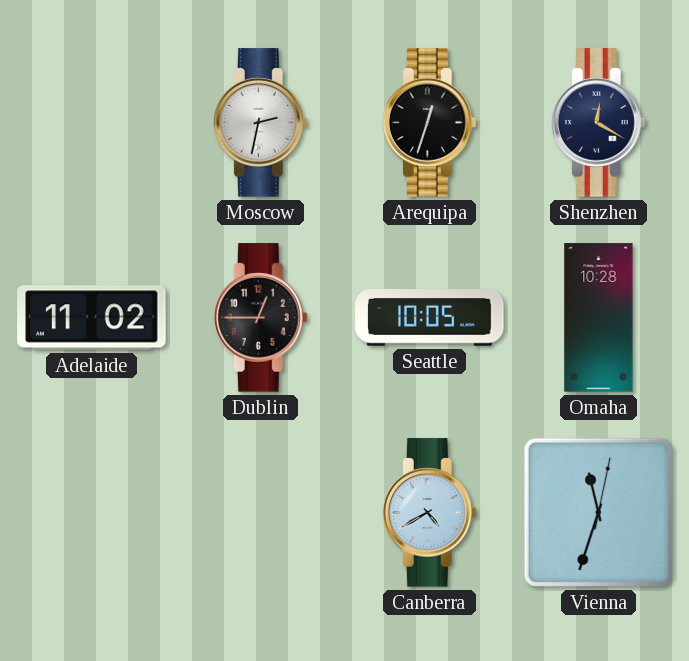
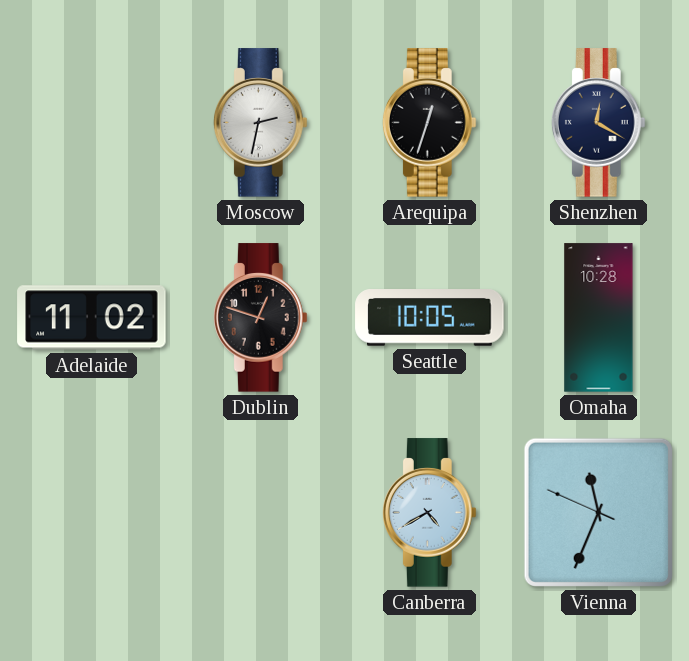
Dublin: 12:45 -> 12:48 (260, 318)
Vienna: 11:33:02 -> 11:33:49 (598, 512)
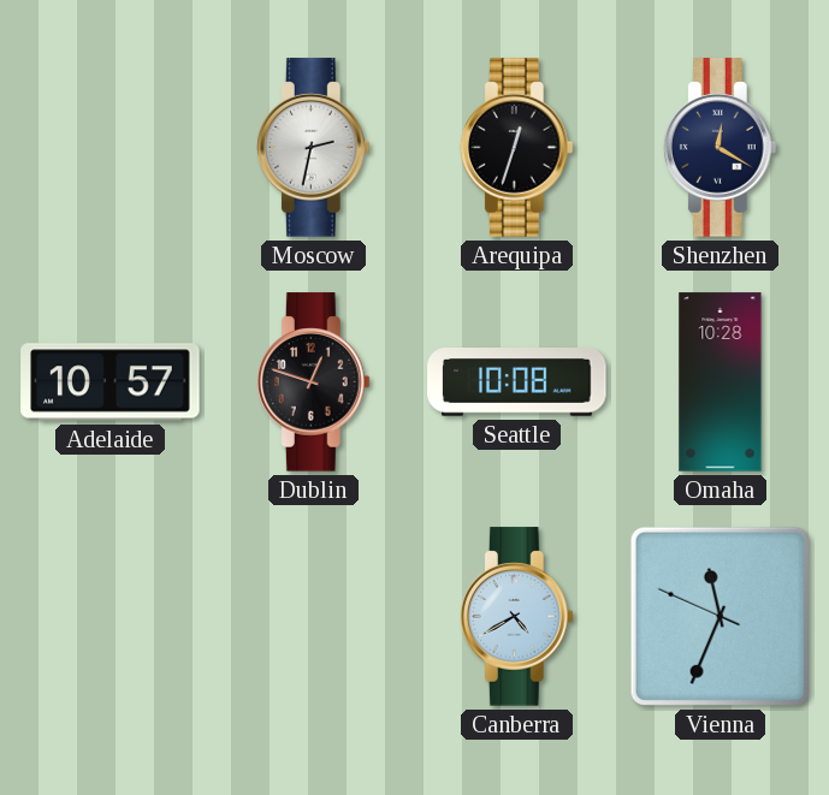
Adelaide: 11:02 -> 10:57 (111, 382)
Seattle: 10:05 -> 10:08 (517, 382)
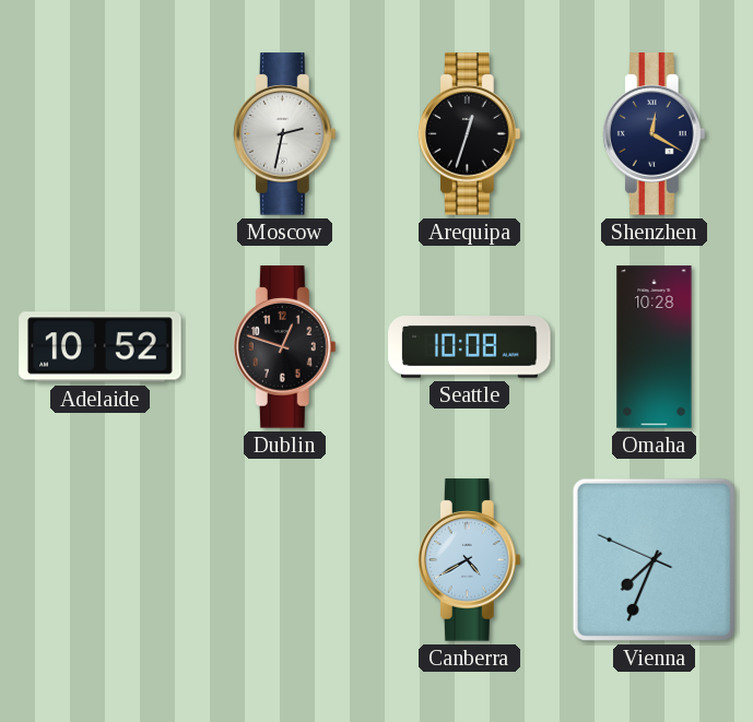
Adelaide: 10:57 -> 10:52 (101, 347)
Vienna: 11:33 -> 7:33 (654, 559)
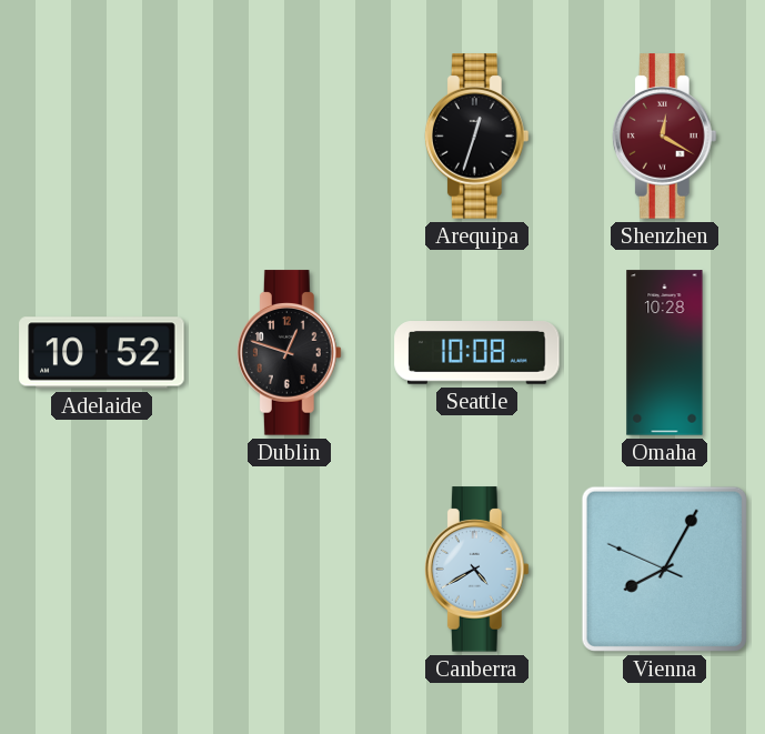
Moscow: 2:32 -> none (284, 134)
Shenzhen dial: navy -> burgundy (664, 137)
Vienna: 7:33 -> 8:04 (664, 569)
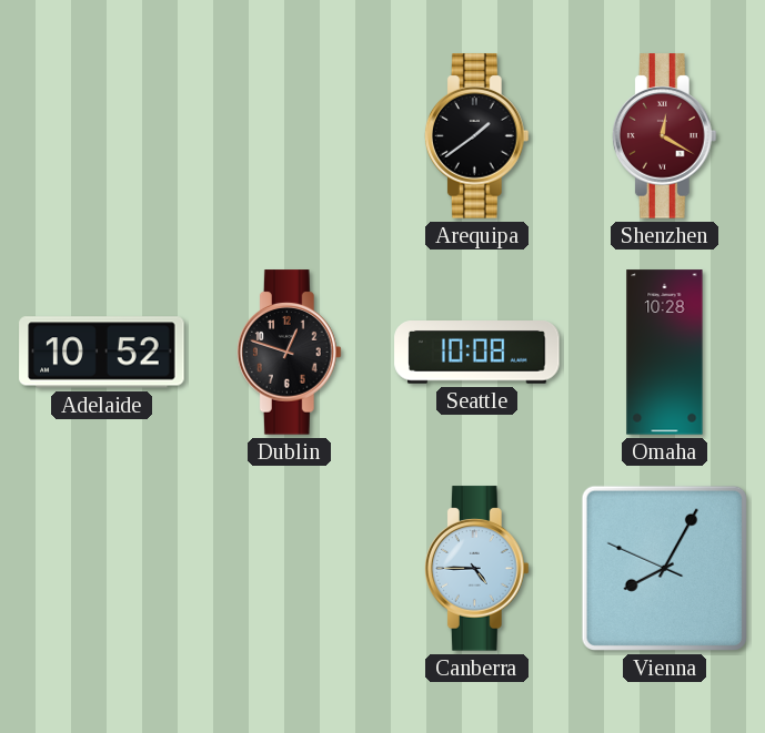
Arequipa: 12:33 -> 1:39 (476, 136)
Canberra: 4:40 -> 4:45 (476, 569)
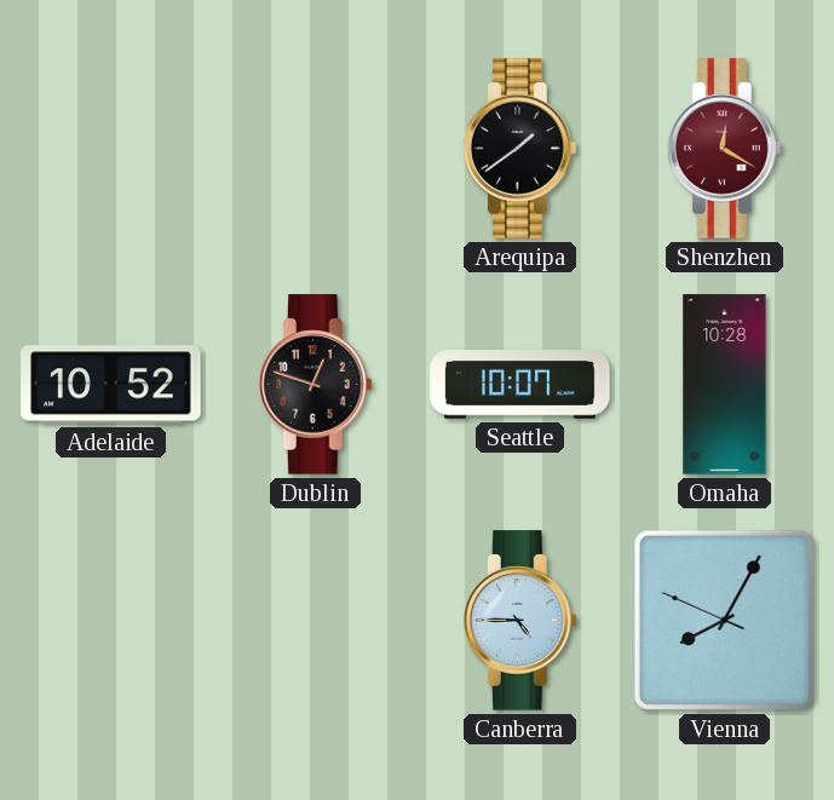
Seattle: 10:08 -> 10:07 (520, 385)
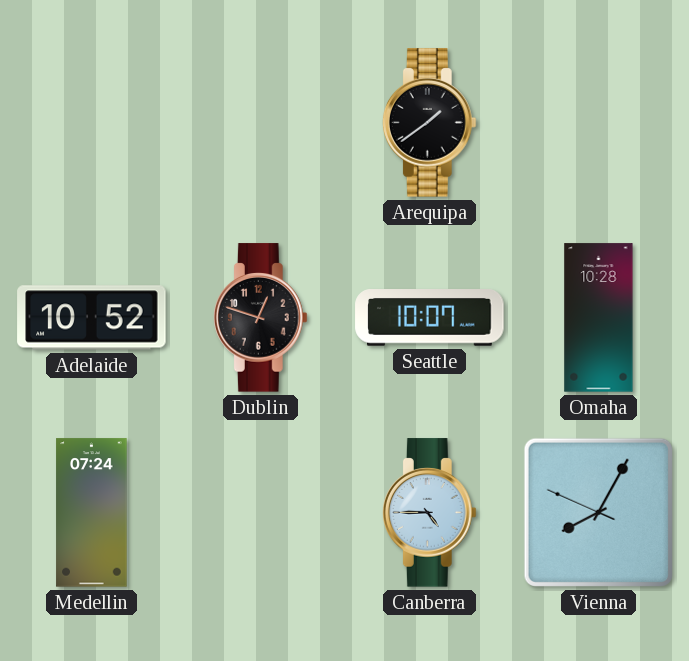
Shenzhen: 12:20 -> none (724, 149)
Medellin: none -> 07:24 (92, 513)
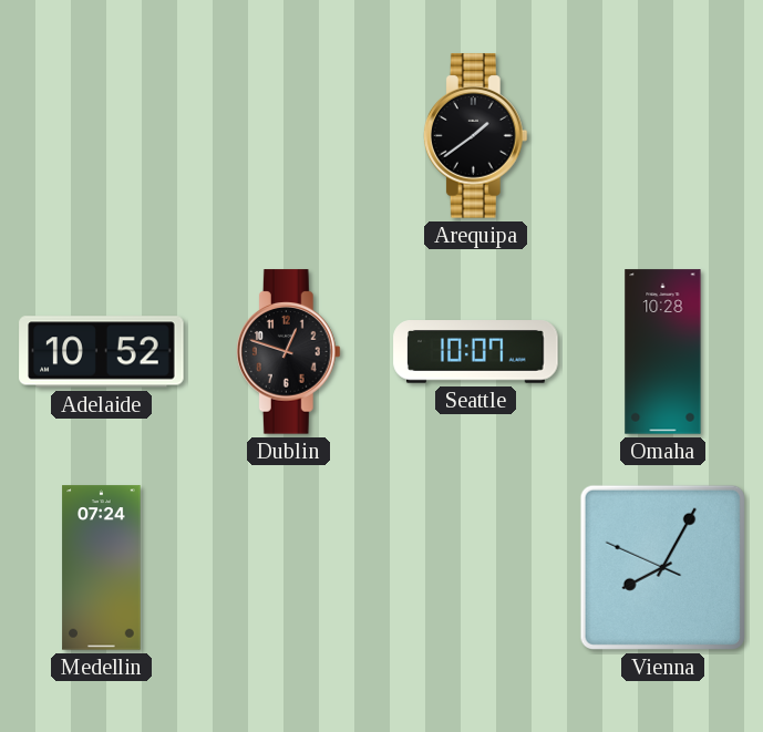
Canberra: 4:45 -> none (429, 513)
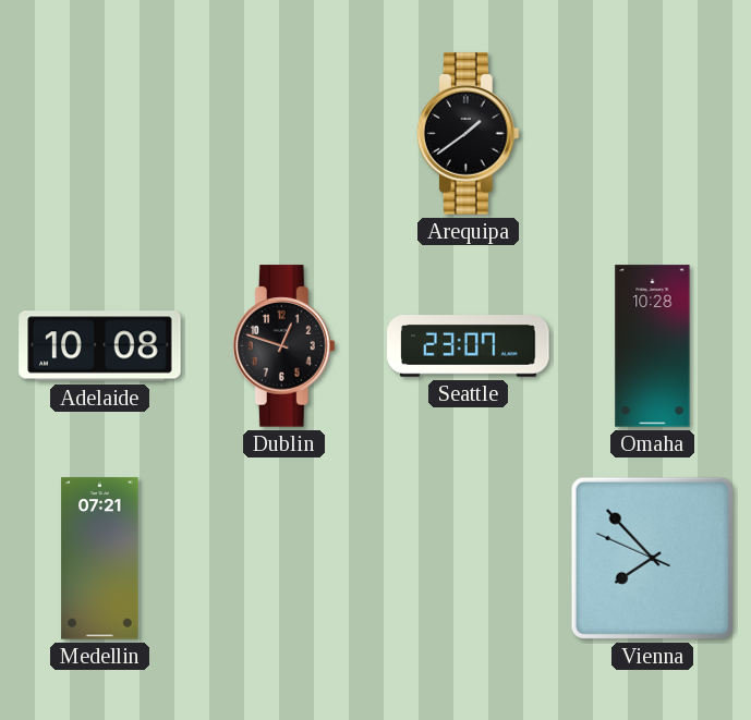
Adelaide: 10:52 -> 10:08 (100, 346)
Seattle: 10:07 -> 23:07 (469, 346)
Medellin: 07:24 -> 07:21 (100, 559)
Vienna: 8:04 -> 7:52 (652, 558)
